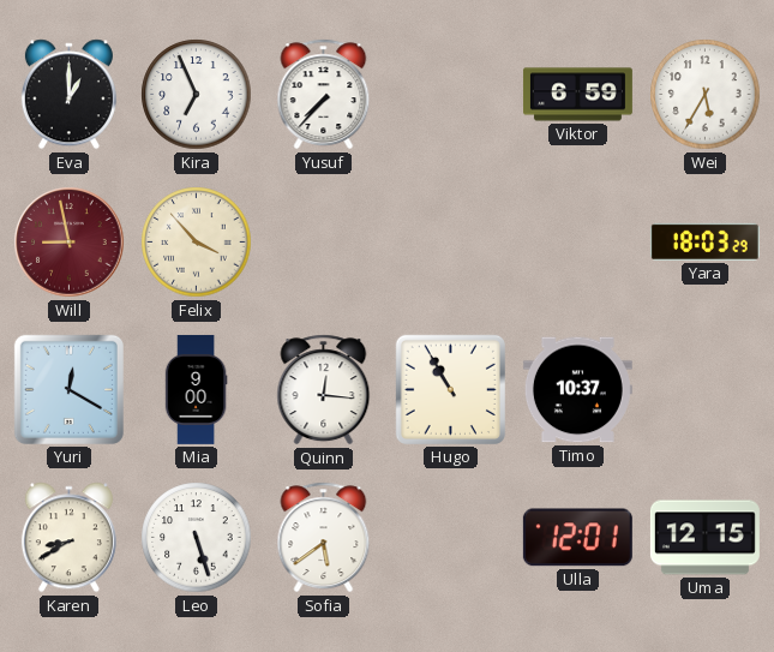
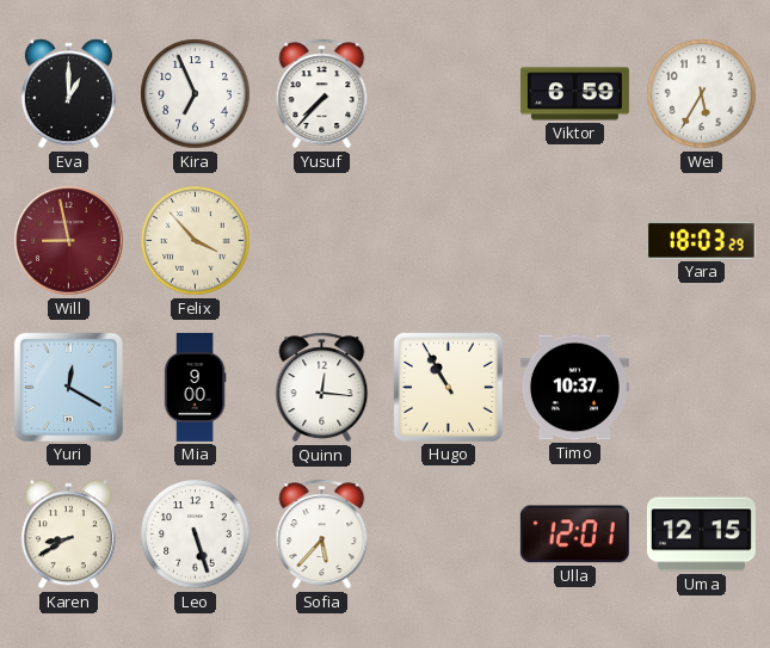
Sofia: 5:39 -> 5:37 (322, 535)
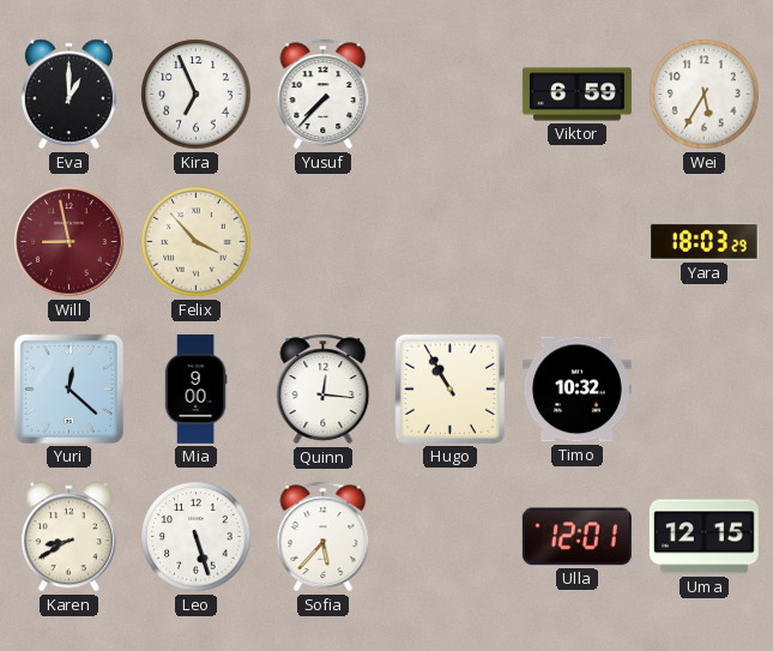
Yuri: 12:20 -> 12:22 (68, 388)
Timo: 10:37 -> 10:32 (576, 390)
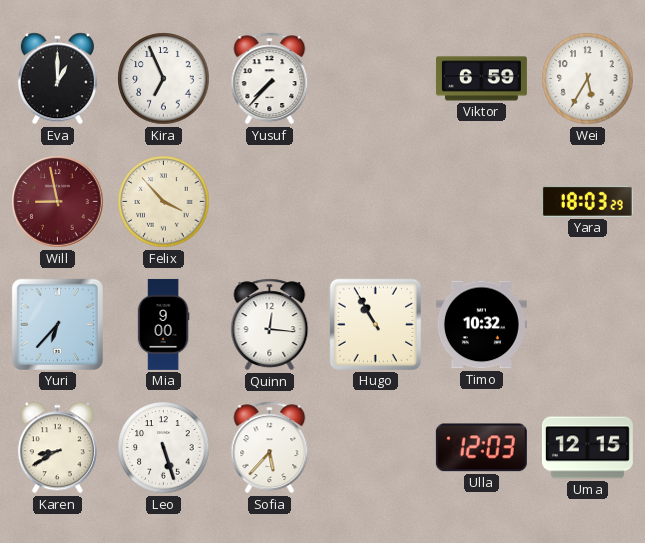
Yuri: 12:22 -> 6:37 (57, 324)
Ulla: 12:01 -> 12:03 (481, 448)
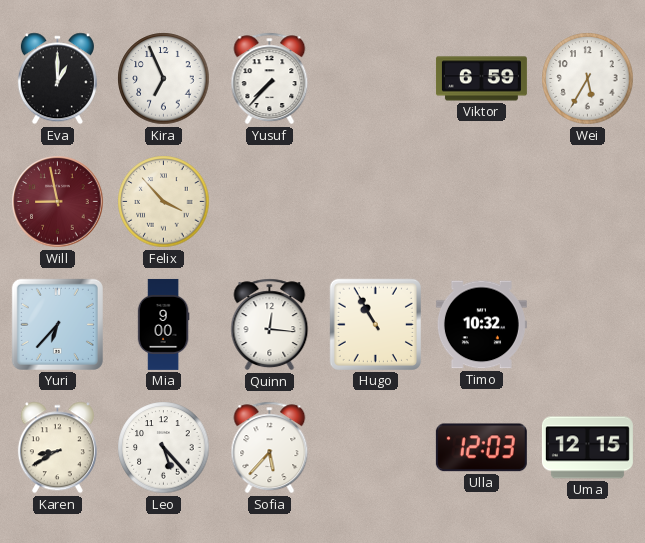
Yara: 18:03 -> none (587, 201)
Leo: 5:27 -> 5:23 (164, 448)
